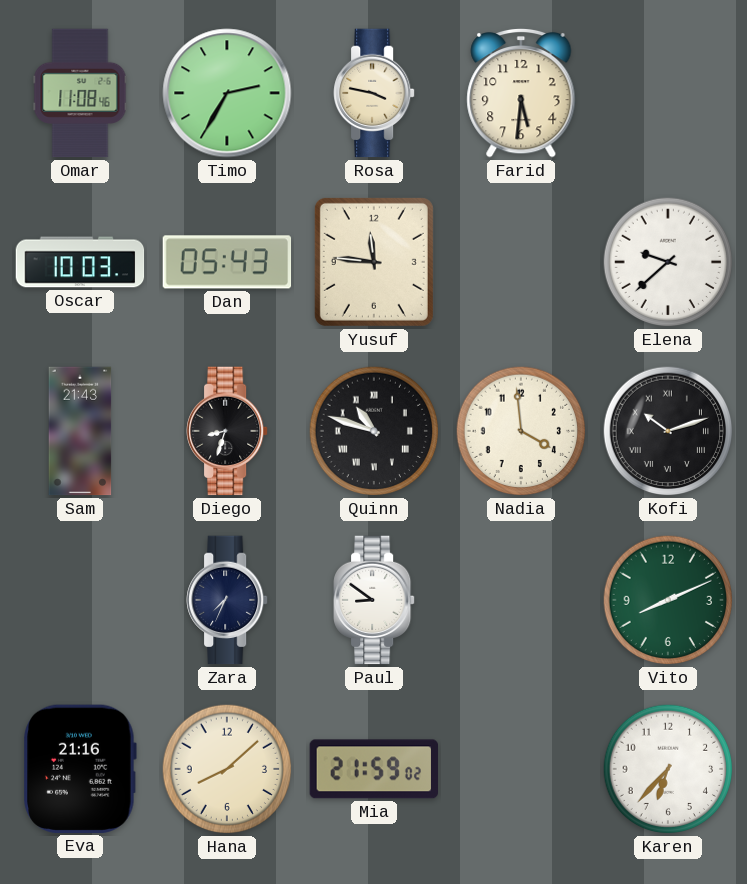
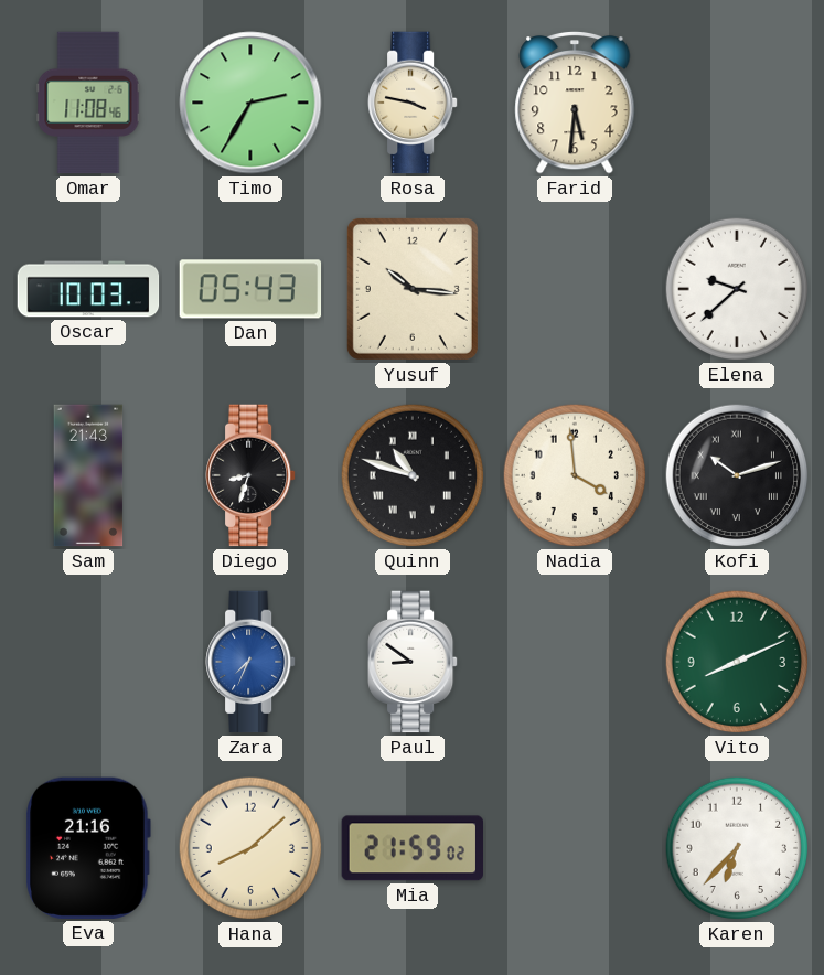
Yusuf: 11:46 -> 10:16 (413, 289)
Zara dial: navy -> blue (252, 662)
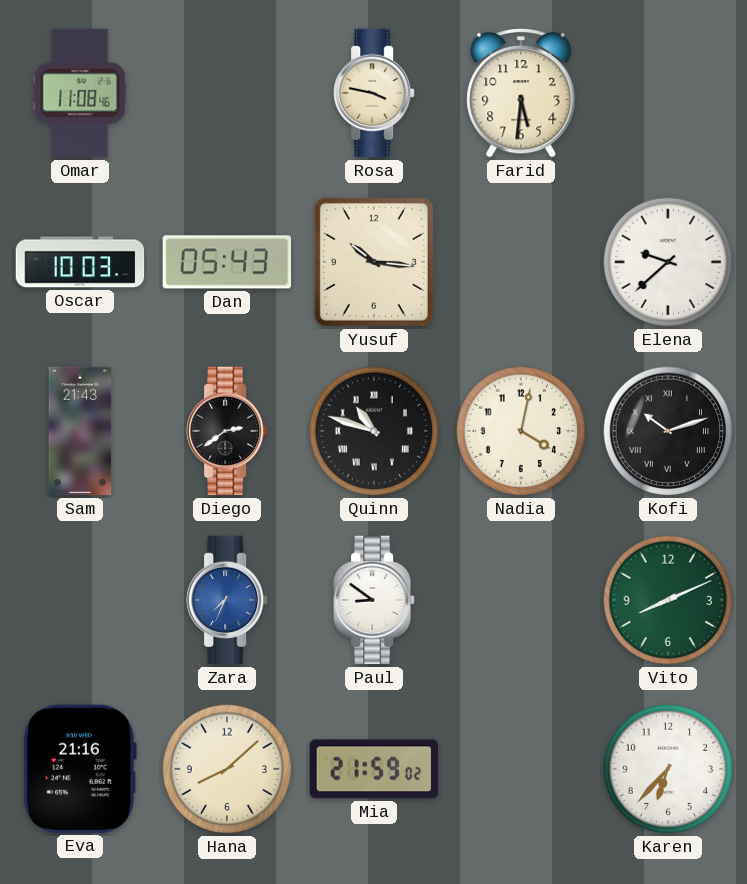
Timo: 2:35 -> none (250, 103)
Diego: 8:33 -> 2:39 (228, 431)
Nadia: 3:59 -> 4:02 (521, 431)
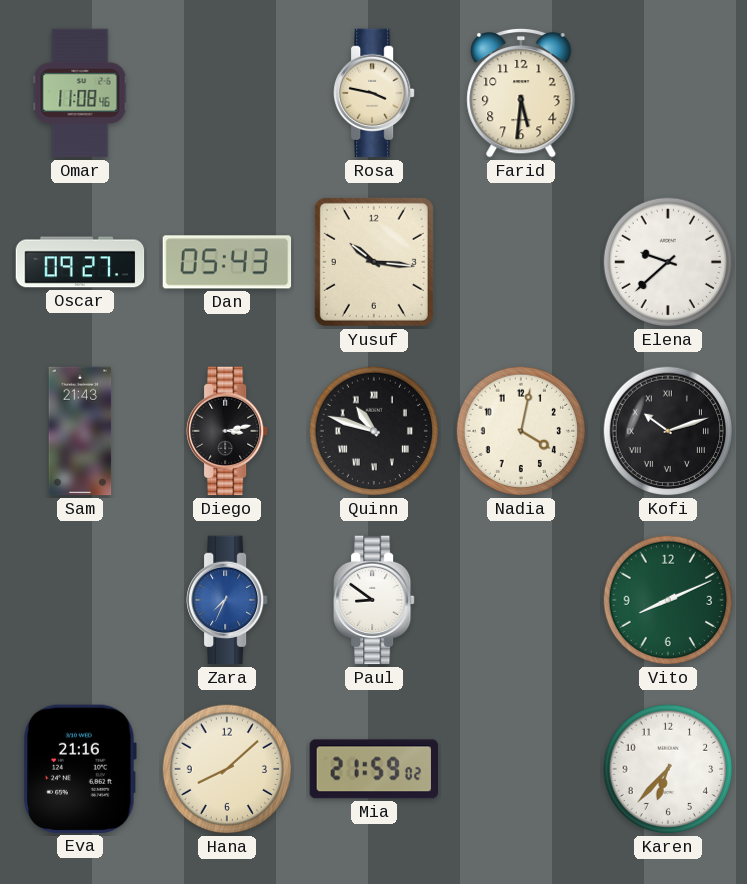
Oscar: 10:03 -> 09:27 (80, 262)
Diego: 2:39 -> 3:13 (228, 431)
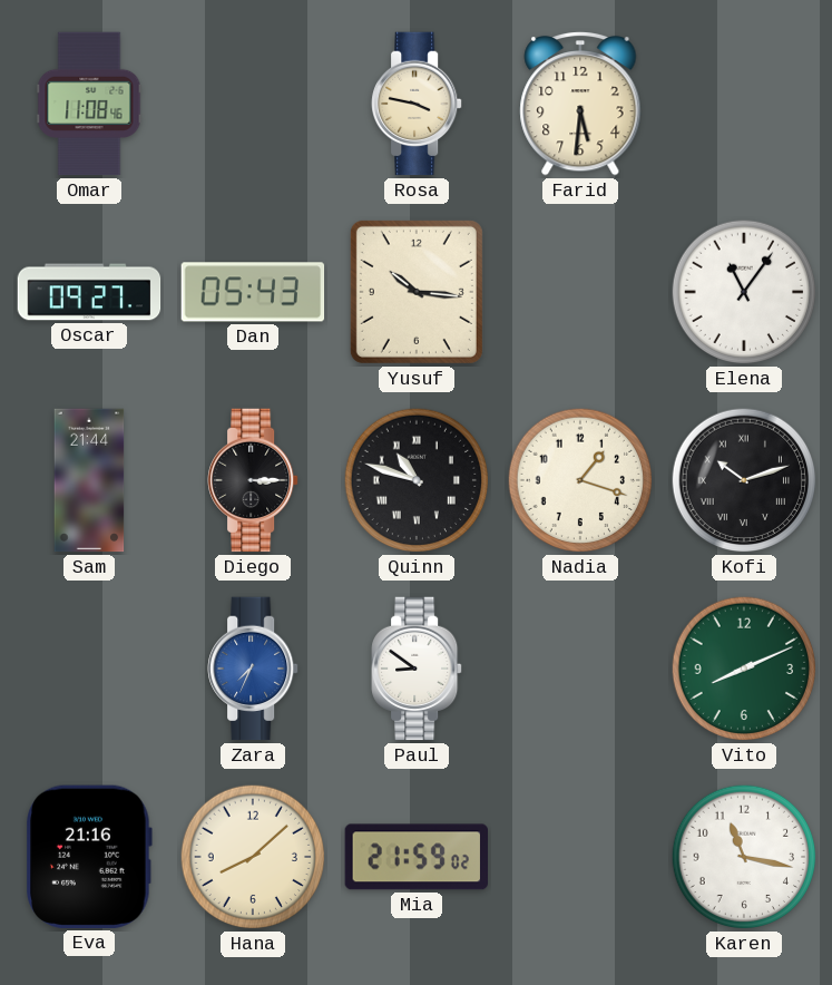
Elena: 9:38 -> 11:06 (744, 292)
Sam: 21:43 -> 21:44 (89, 480)
Diego: 3:13 -> 3:15 (254, 480)
Nadia: 4:02 -> 1:18 (580, 480)
Karen: 6:37 -> 11:17 (744, 857)
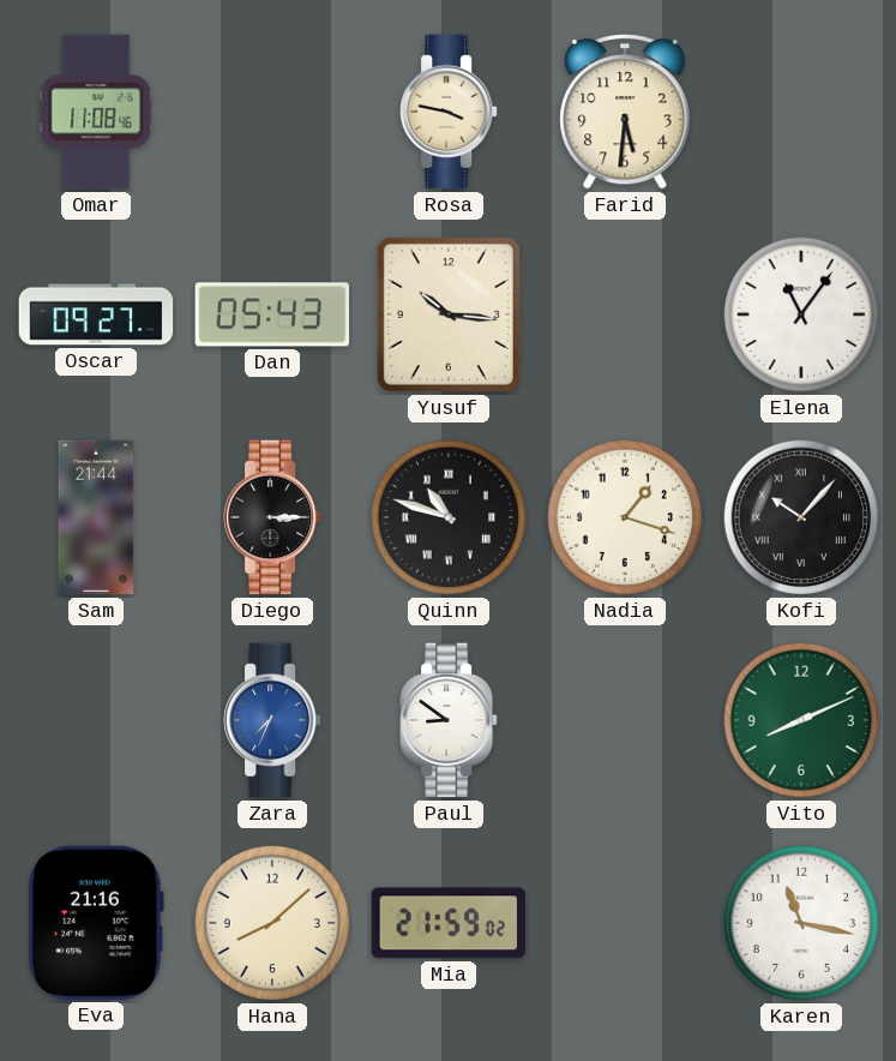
Kofi: 10:12 -> 10:07 (801, 517)
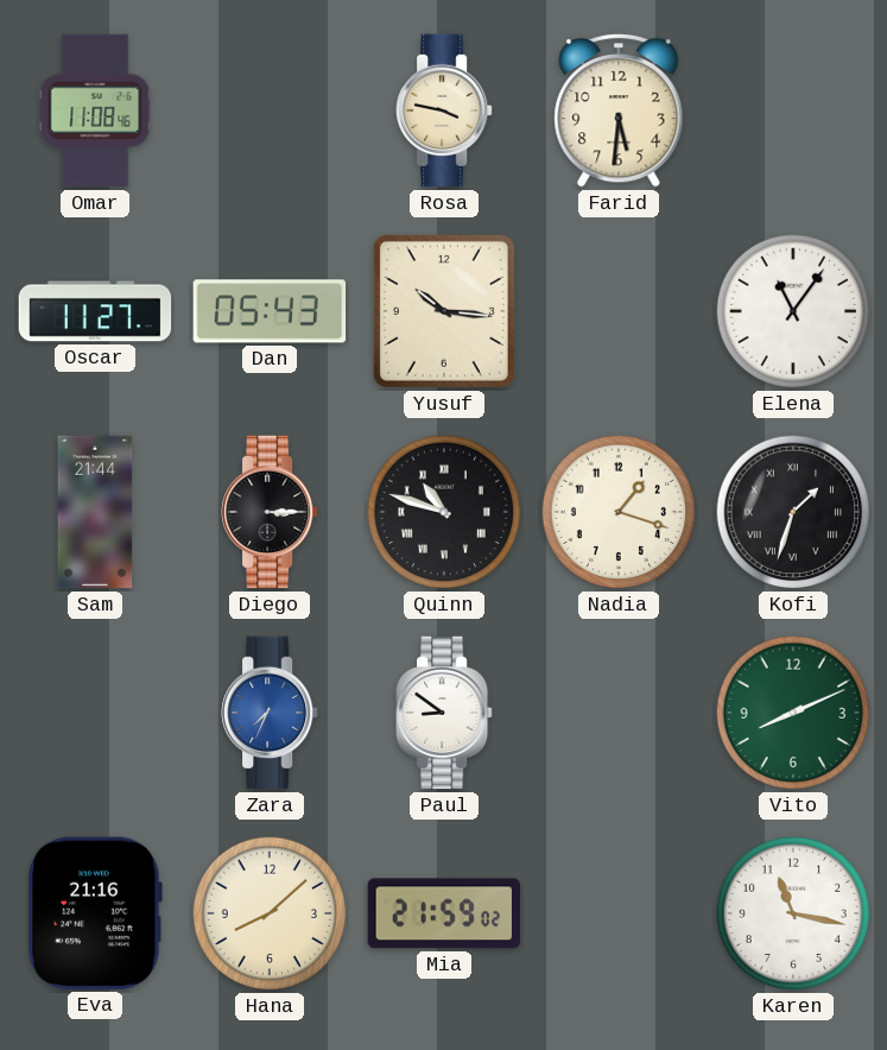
Oscar: 09:27 -> 11:27 (95, 311)
Kofi: 10:07 -> 1:33 (793, 512)
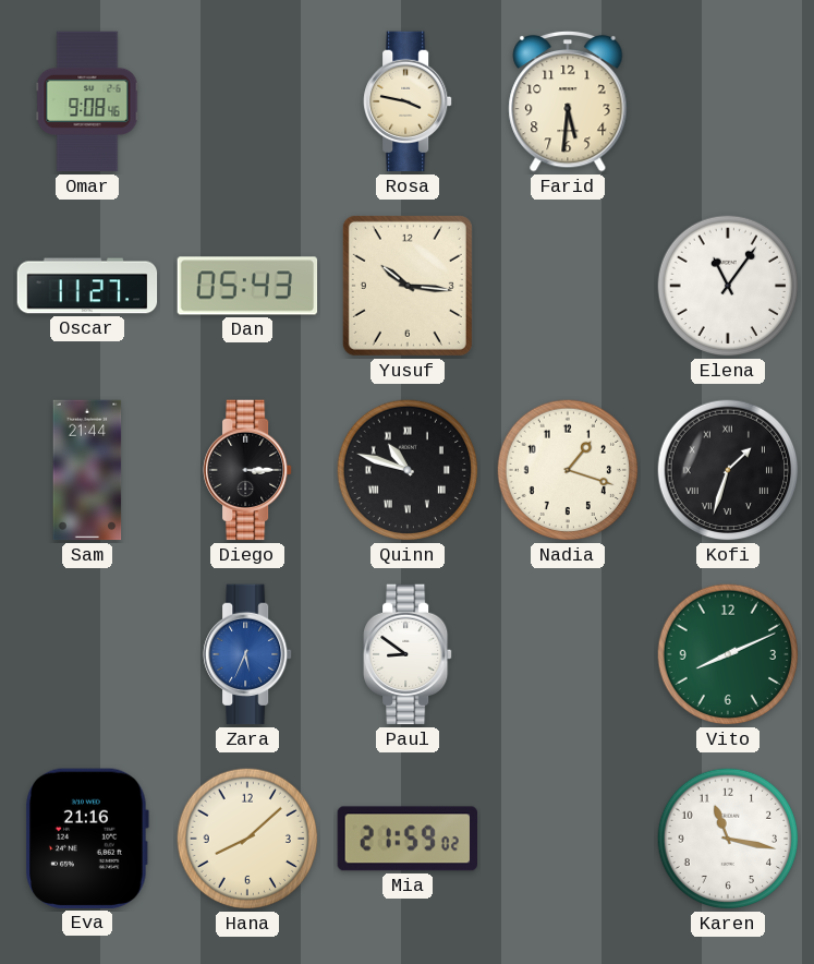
Omar: 11:08 -> 9:08 (87, 101)
Zara: 7:34 -> 5:34 (248, 654)
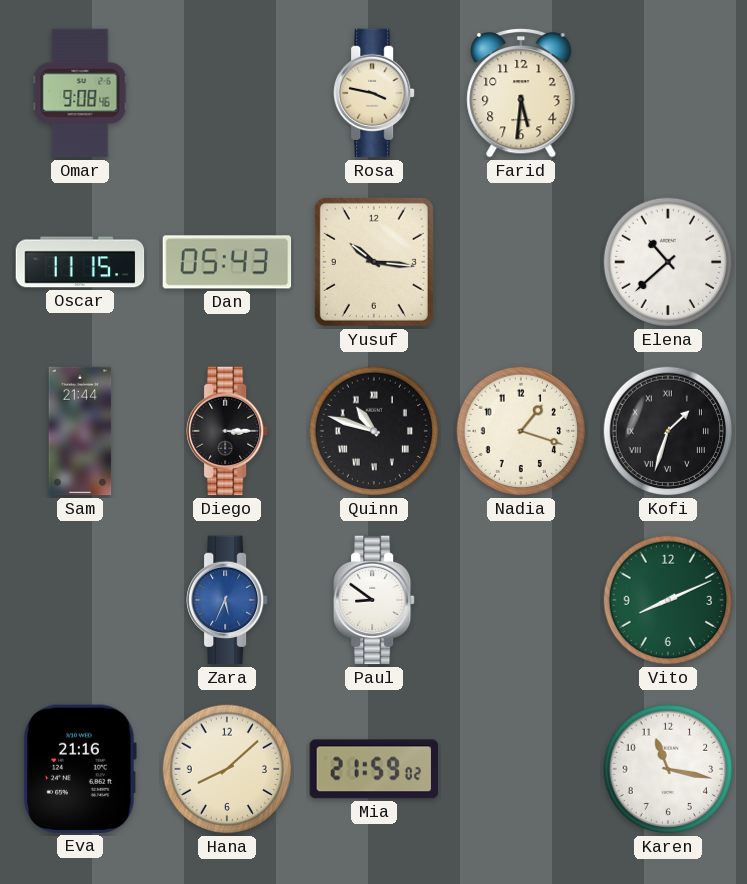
Oscar: 11:27 -> 11:15 (80, 262)
Elena: 11:06 -> 10:38 (668, 262)
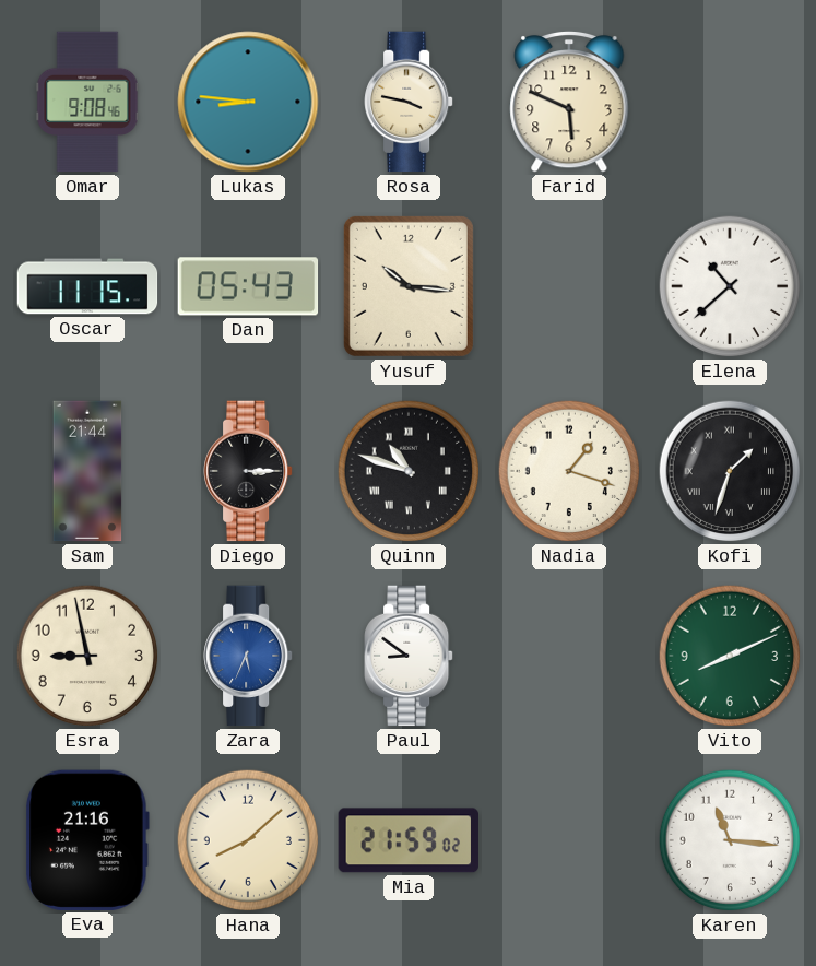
Lukas: none -> 8:46 (248, 102)
Farid: 5:31 -> 5:49 (569, 102)
Esra: none -> 8:58 (87, 656)
Karen: 11:17 -> 11:16 (730, 840)
